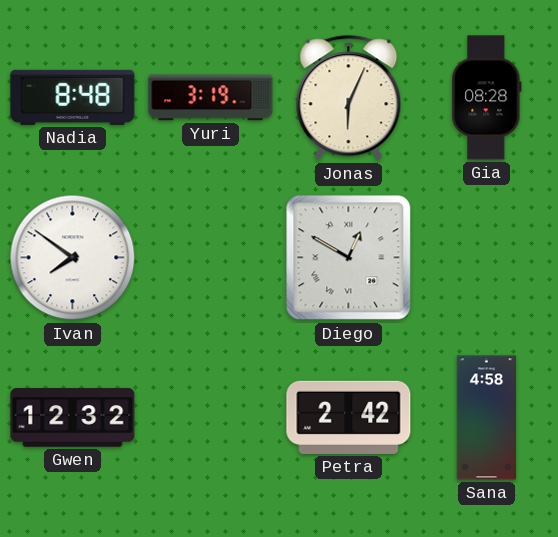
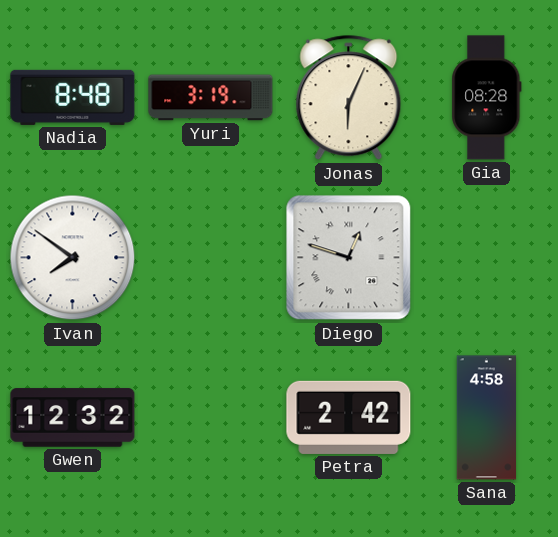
Diego: 12:50 -> 12:48 (349, 258)
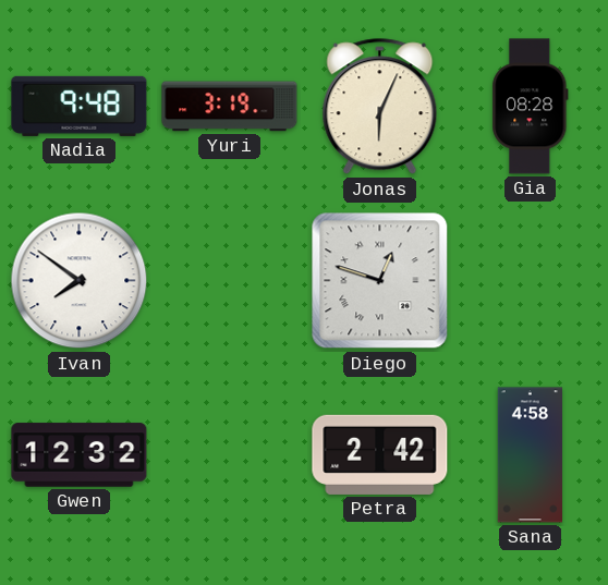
Nadia: 8:48 -> 9:48 (80, 106)
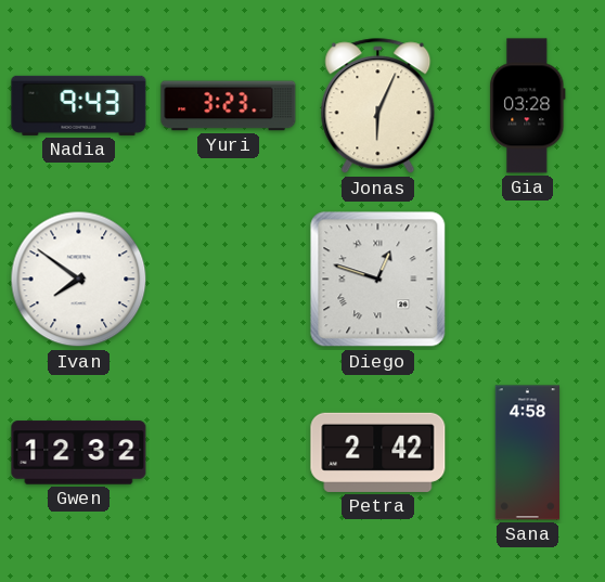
Nadia: 9:48 -> 9:43 (79, 105)
Yuri: 3:19 -> 3:23 (229, 106)
Gia: 08:28 -> 03:28 (528, 106)
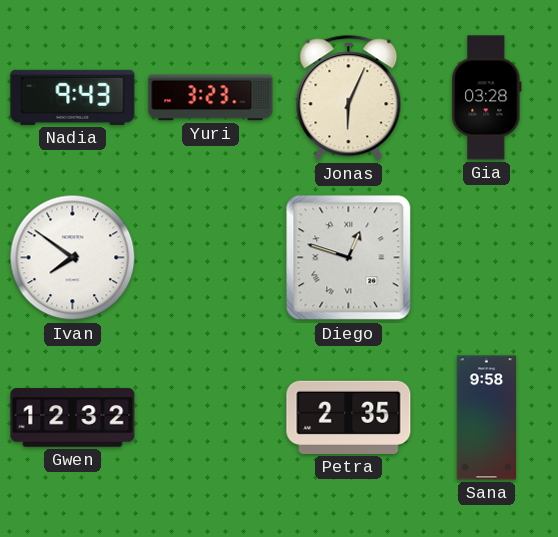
Petra: 2:42 -> 2:35 (349, 417)
Sana: 4:58 -> 9:58 (487, 418)
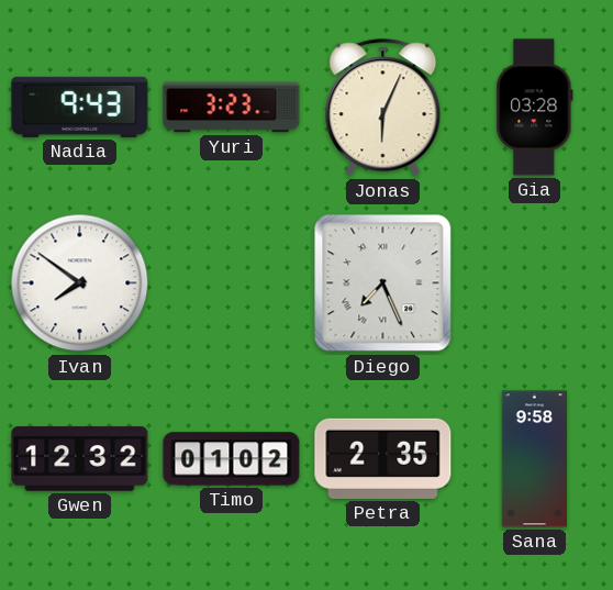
Diego: 12:48 -> 7:26 (383, 283)
Timo: none -> 01:02 (232, 459)
